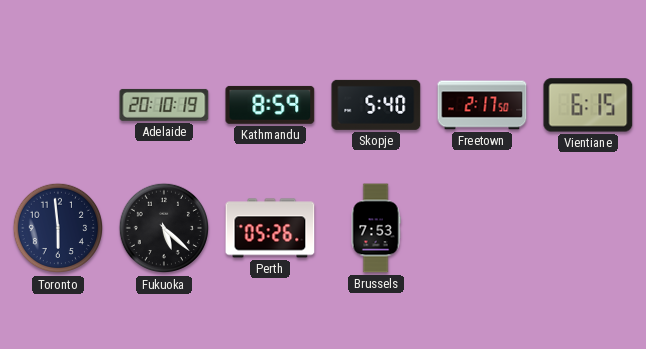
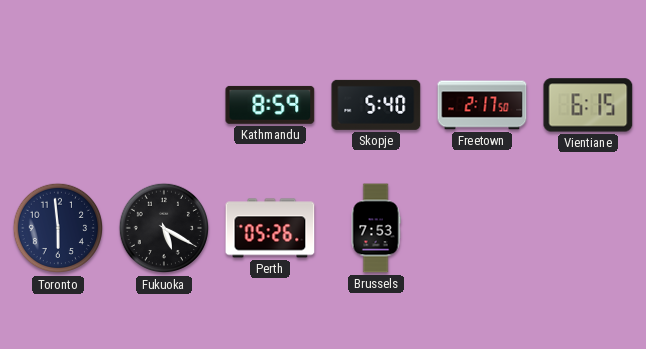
Adelaide: 20:10 -> none (164, 105)
Fukuoka: 5:22 -> 5:20 (164, 228)
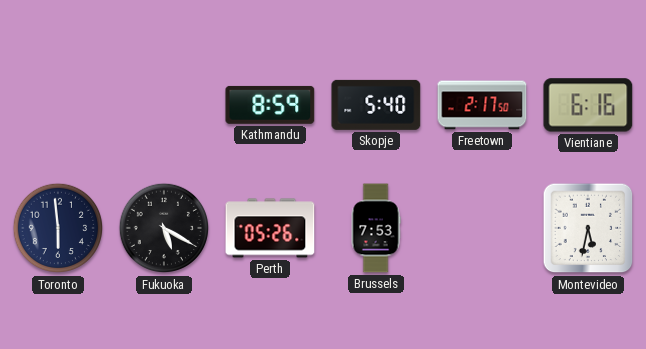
Vientiane: 6:15 -> 6:16 (588, 105)
Montevideo: none -> 5:32 (588, 228)
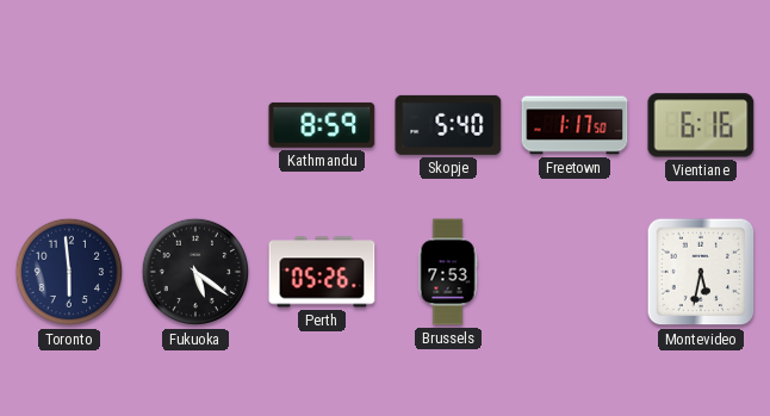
Freetown: 2:17 -> 1:17 (575, 125)
Fukuoka: 5:20 -> 5:21 (195, 272)
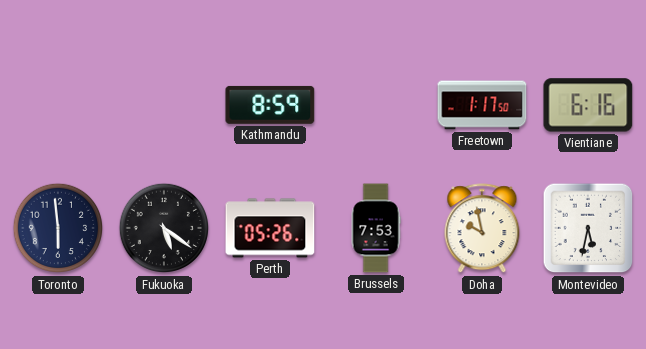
Skopje: 5:40 -> none (448, 125)
Doha: none -> 9:58 (482, 229)
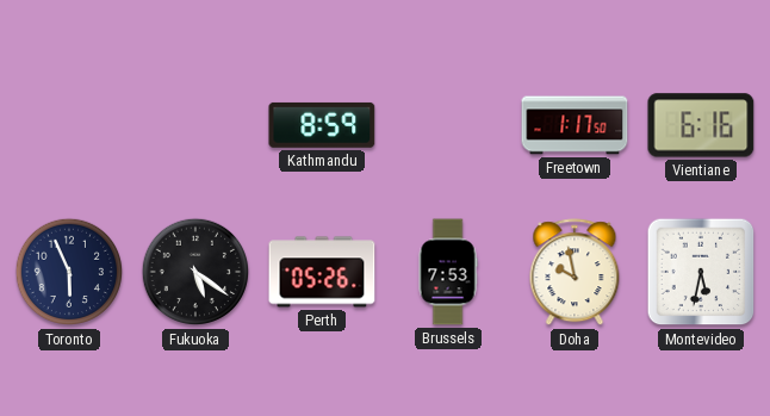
Toronto: 5:59 -> 5:56 (69, 272)
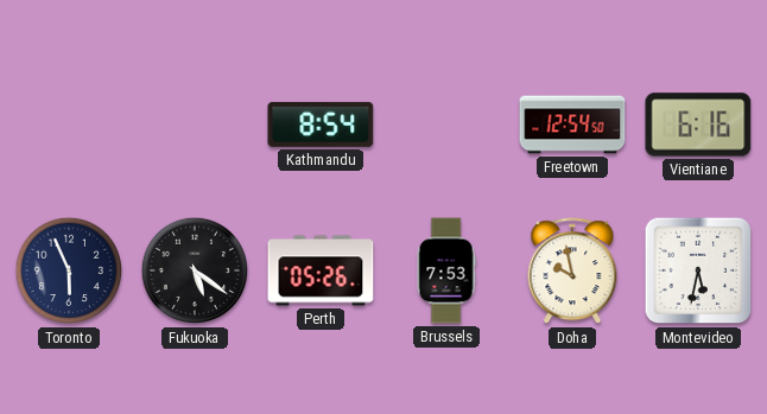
Kathmandu: 8:59 -> 8:54 (321, 125)
Freetown: 1:17 -> 12:54 (572, 125)
